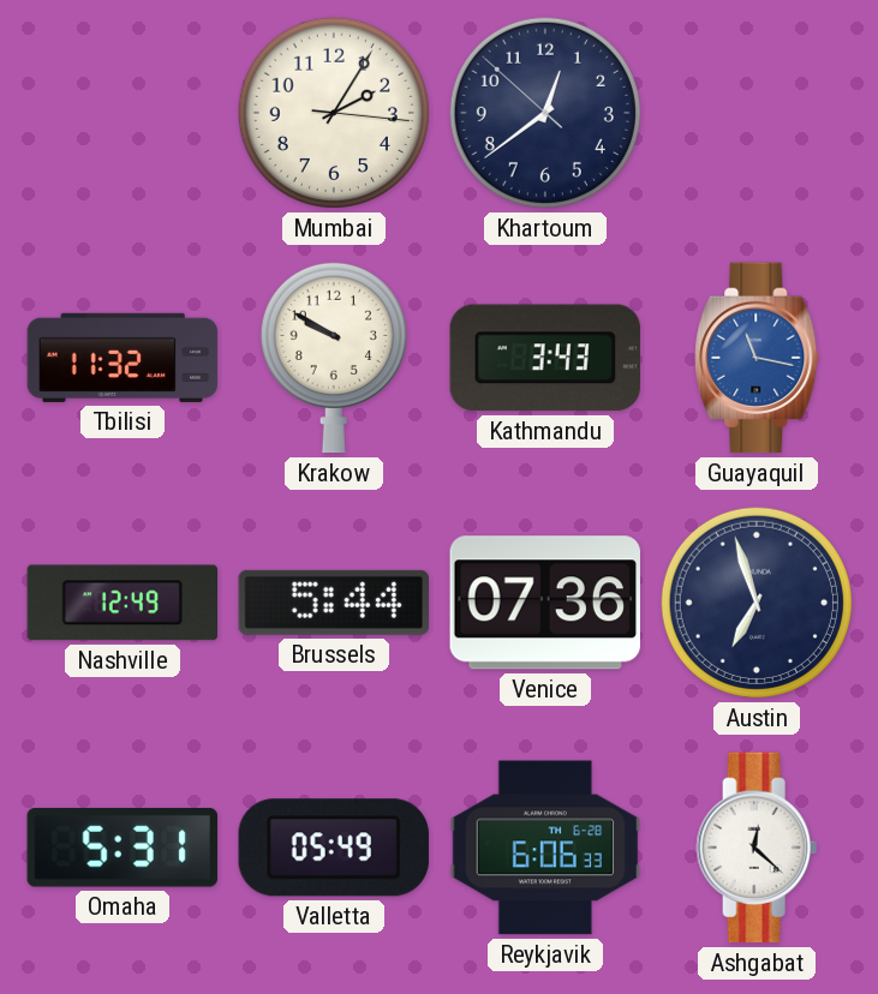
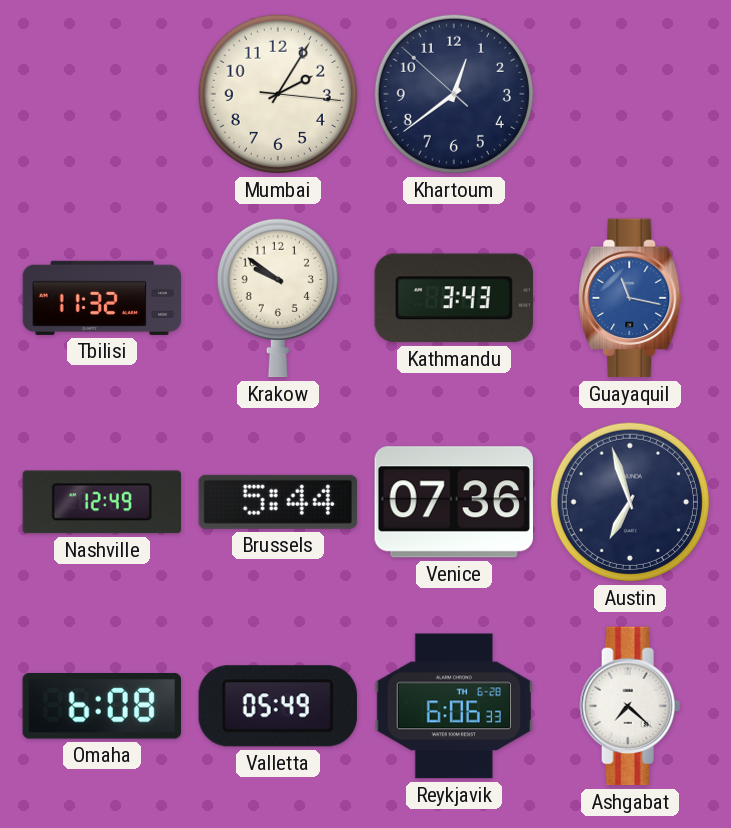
Krakow: 9:50 -> 9:51 (278, 298)
Omaha: 5:31 -> 6:08 (102, 706)
Ashgabat: 12:22 -> 7:22 (630, 706)
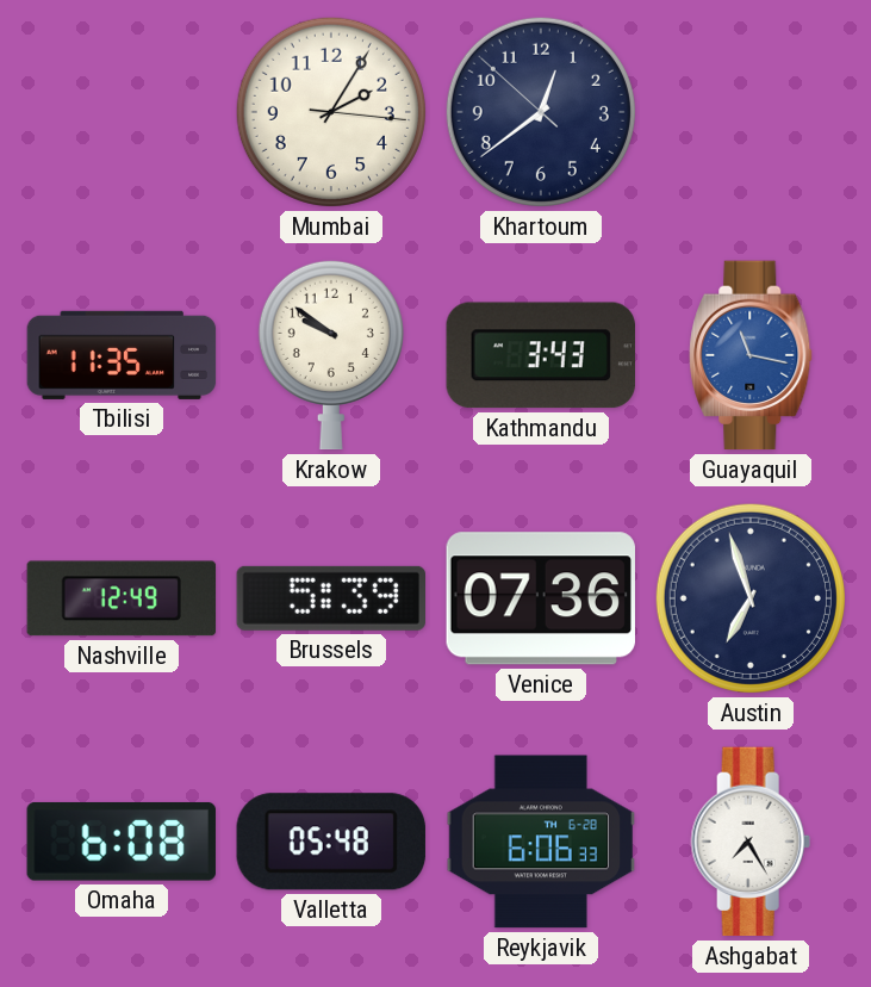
Tbilisi: 11:32 -> 11:35 (122, 355)
Brussels: 5:44 -> 5:39 (330, 598)
Valletta: 05:49 -> 05:48 (331, 842)
Ashgabat: 7:22 -> 7:25 (751, 842)
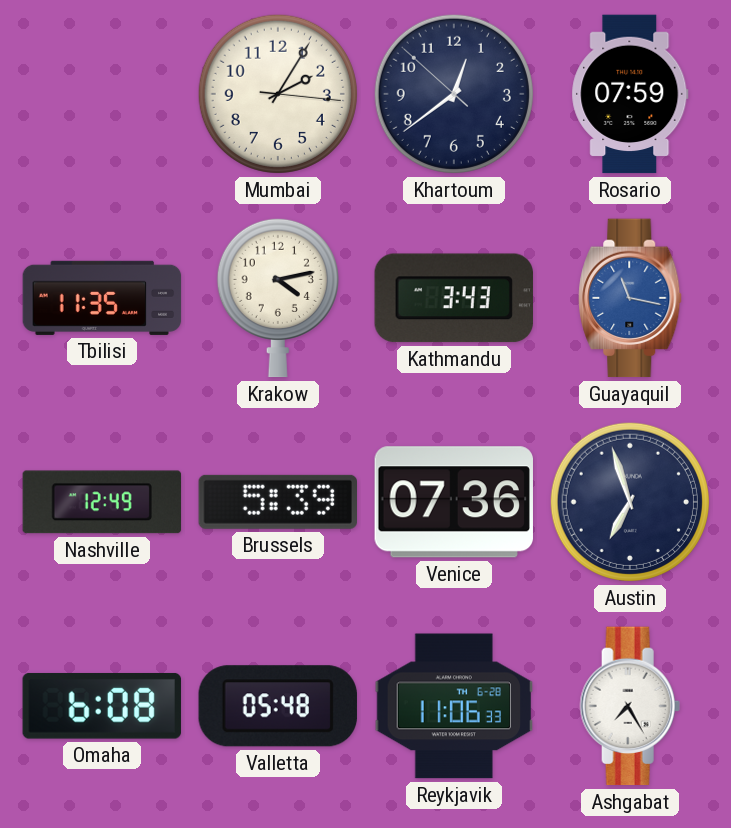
Rosario: none -> 07:59 (630, 94)
Krakow: 9:51 -> 4:13 (278, 298)
Reykjavik: 6:06 -> 11:06 (454, 706)
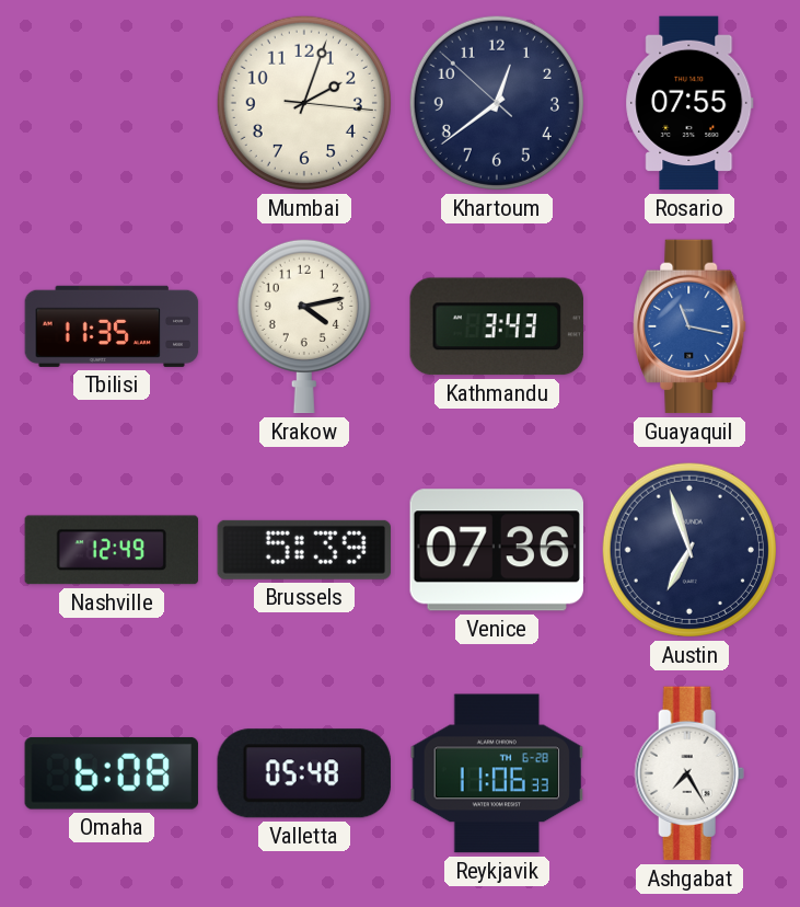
Mumbai: 2:05 -> 2:03 (304, 103)
Rosario: 07:59 -> 07:55 (689, 103)
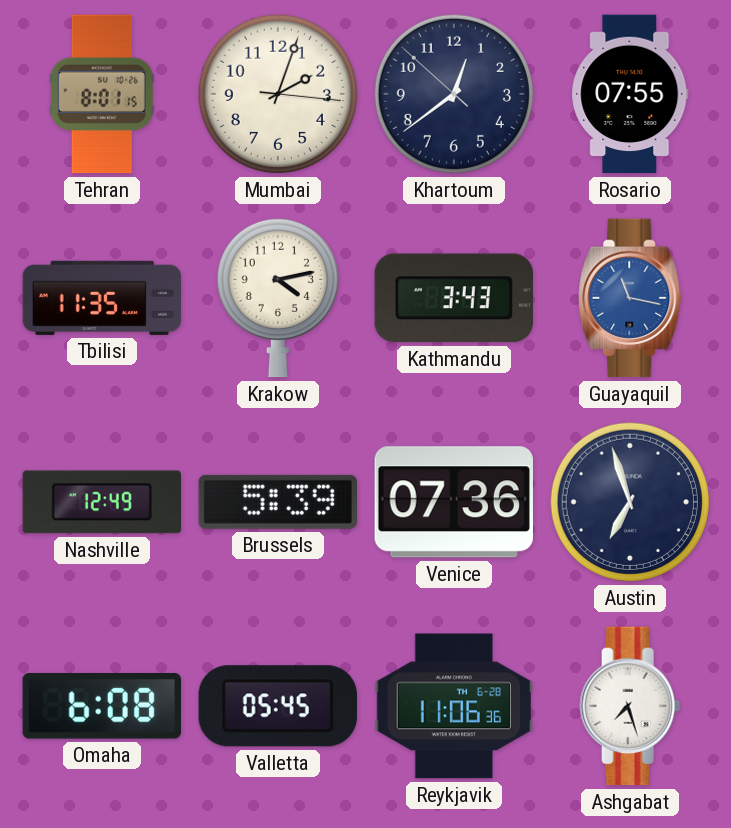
Tehran: none -> 8:01 (102, 94)
Valletta: 05:48 -> 05:45 (278, 706)
Reykjavik: 11:06:33 -> 11:06:36 (454, 706)
Ashgabat: 7:25 -> 7:27 (630, 706)
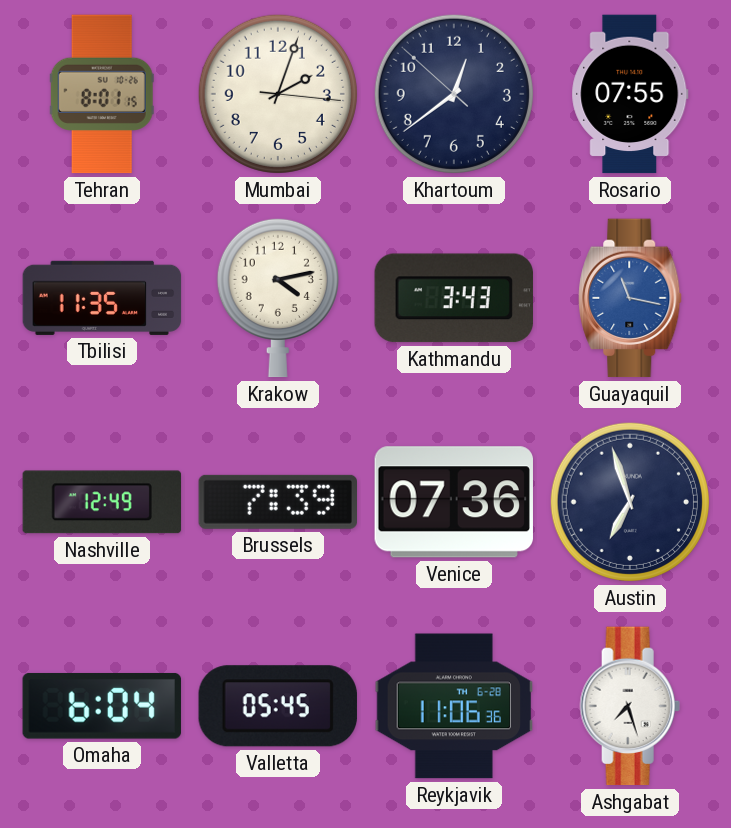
Brussels: 5:39 -> 7:39 (277, 502)
Omaha: 6:08 -> 6:04 (102, 706)
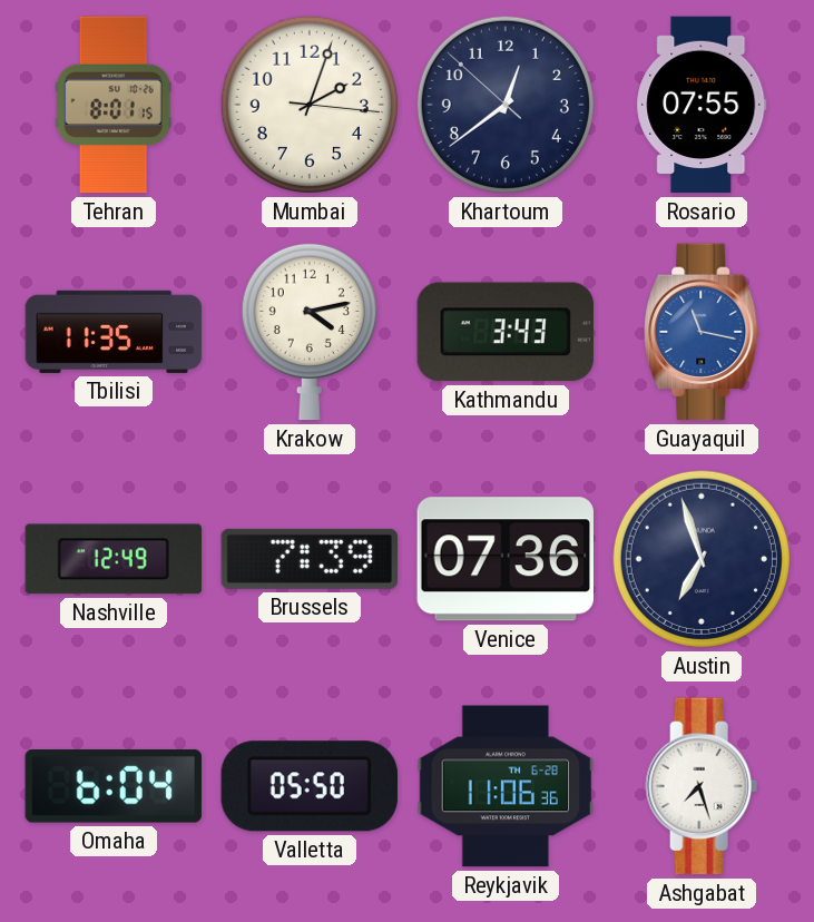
Valletta: 05:45 -> 05:50 (310, 786)
